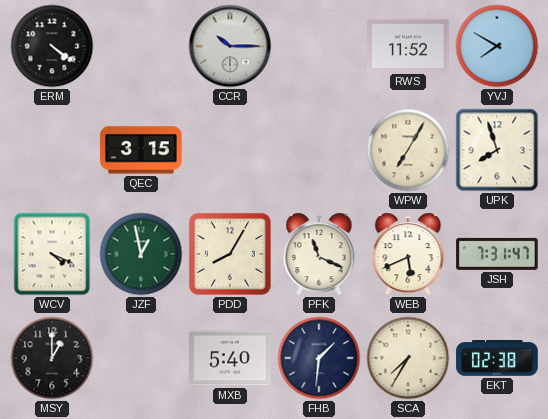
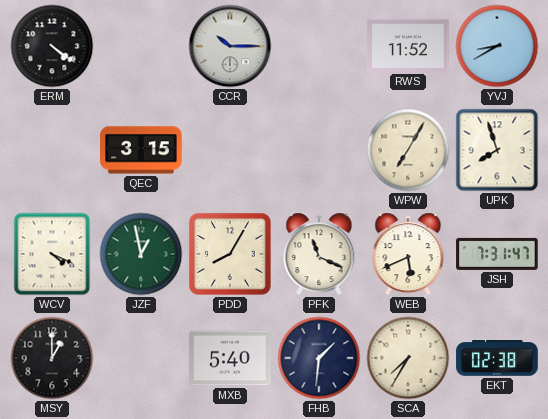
YVJ: 7:50 -> 8:40 (497, 46)
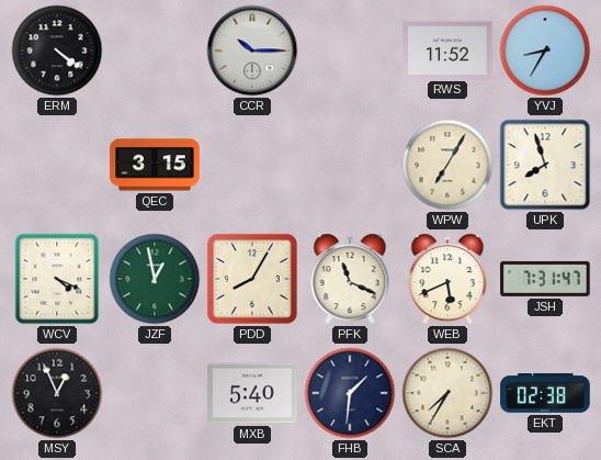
YVJ: 8:40 -> 8:35 (545, 51)
MSY: 1:00 -> 12:56 (57, 393)
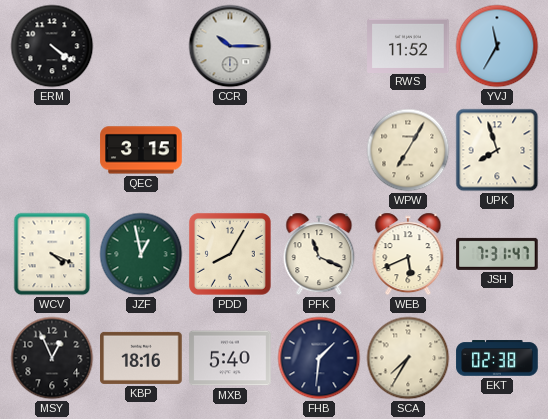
YVJ: 8:35 -> 11:35 (497, 46)
KBP: none -> 18:16 (141, 358)
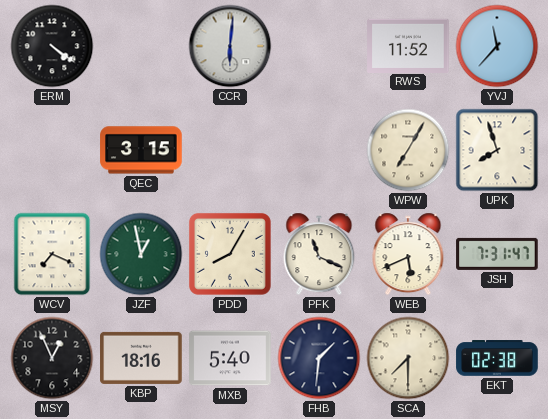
CCR: 10:15 -> 6:01 (230, 46)
YVJ: 11:35 -> 11:37 (497, 46)
WCV: 4:19 -> 7:19 (52, 254)
SCA: 7:35 -> 7:30 (408, 358)
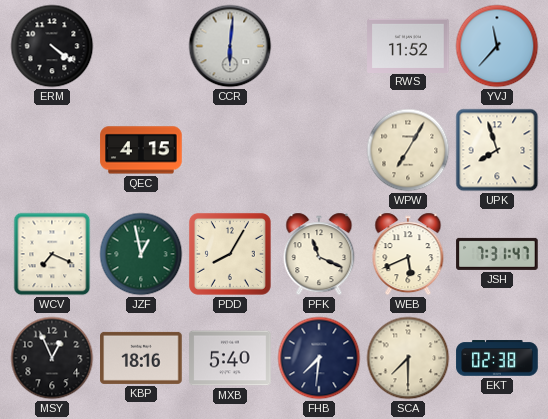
QEC: 3:15 -> 4:15 (141, 150)
FHB: 1:31 -> 7:31 (319, 358)
